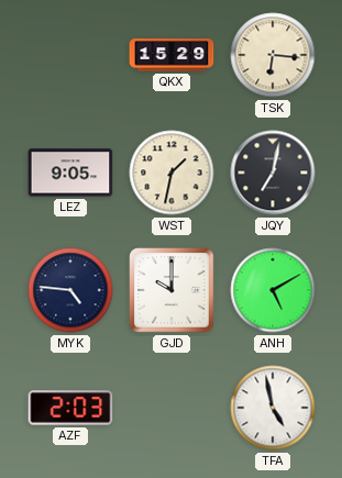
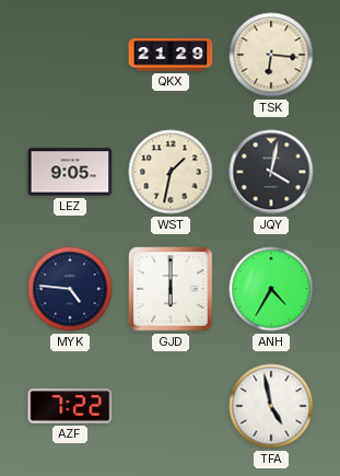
QKX: 15:29 -> 21:29 (171, 55)
JQY: 7:02 -> 4:02 (271, 172)
GJD: 10:00 -> 6:00 (171, 289)
ANH: 5:10 -> 4:35 (271, 289)
AZF: 2:03 -> 7:22 (70, 406)
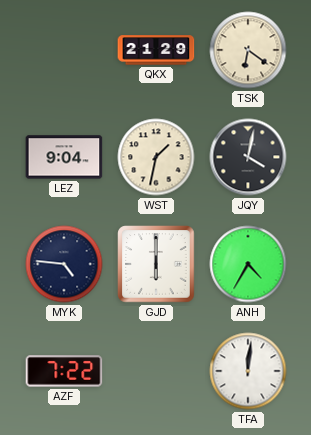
TSK: 6:16 -> 6:21 (248, 50)
LEZ: 9:05 -> 9:04 (64, 157)
TFA: 4:58 -> 12:01 (248, 371)
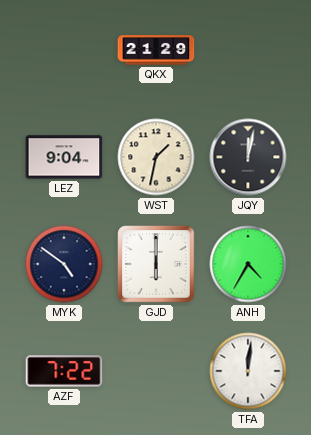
TSK: 6:21 -> none (248, 50)
JQY: 4:02 -> 12:02 (248, 157)
MYK: 4:46 -> 4:51 (64, 264)
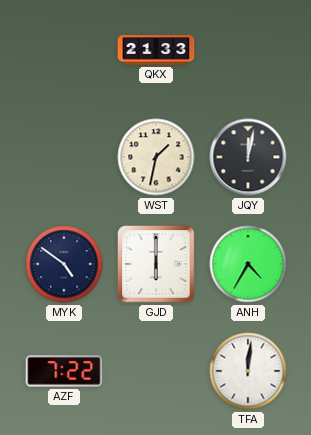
QKX: 21:29 -> 21:33 (156, 50)
LEZ: 9:04 -> none (64, 157)
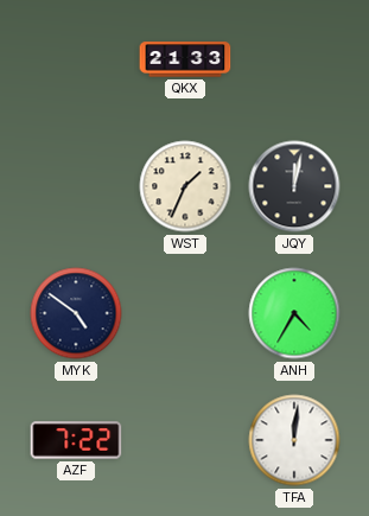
WST: 1:32 -> 1:34 (185, 186)
GJD: 6:00 -> none (156, 264)
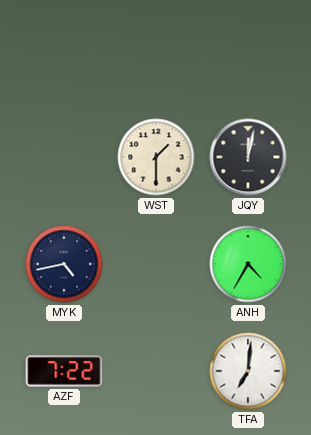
QKX: 21:33 -> none (185, 59)
WST: 1:34 -> 1:30 (156, 157)
MYK: 4:51 -> 4:43 (64, 264)
TFA: 12:01 -> 7:01 (248, 371)
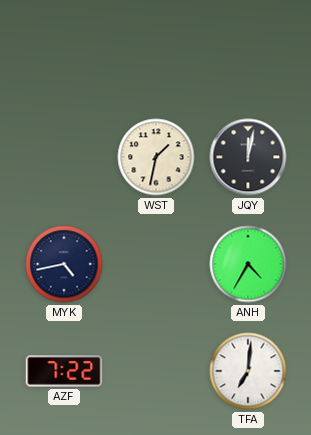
WST: 1:30 -> 1:32 (156, 157)
